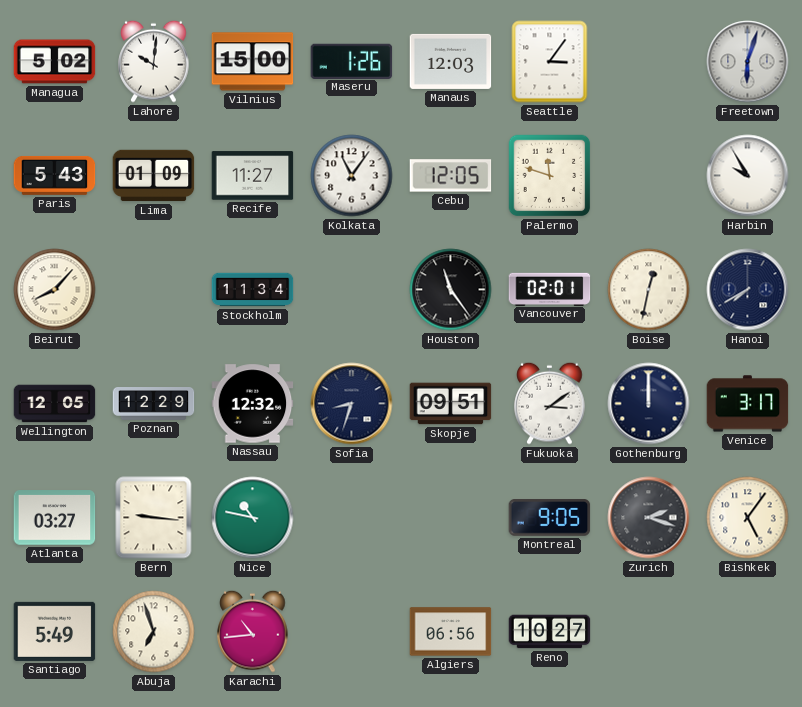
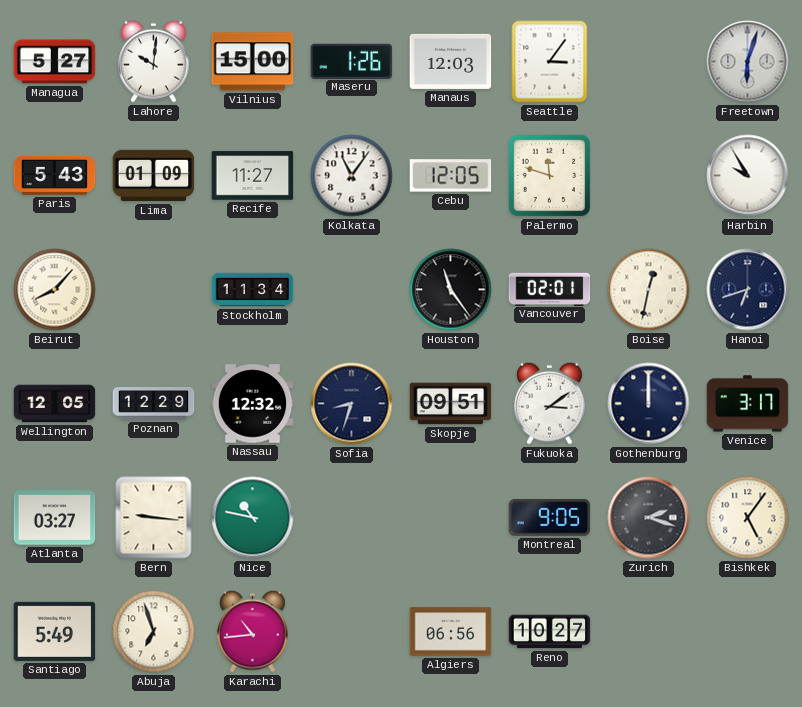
Managua: 5:02 -> 5:27 (55, 62)
Hanoi: 7:40 -> 6:42 (748, 290)
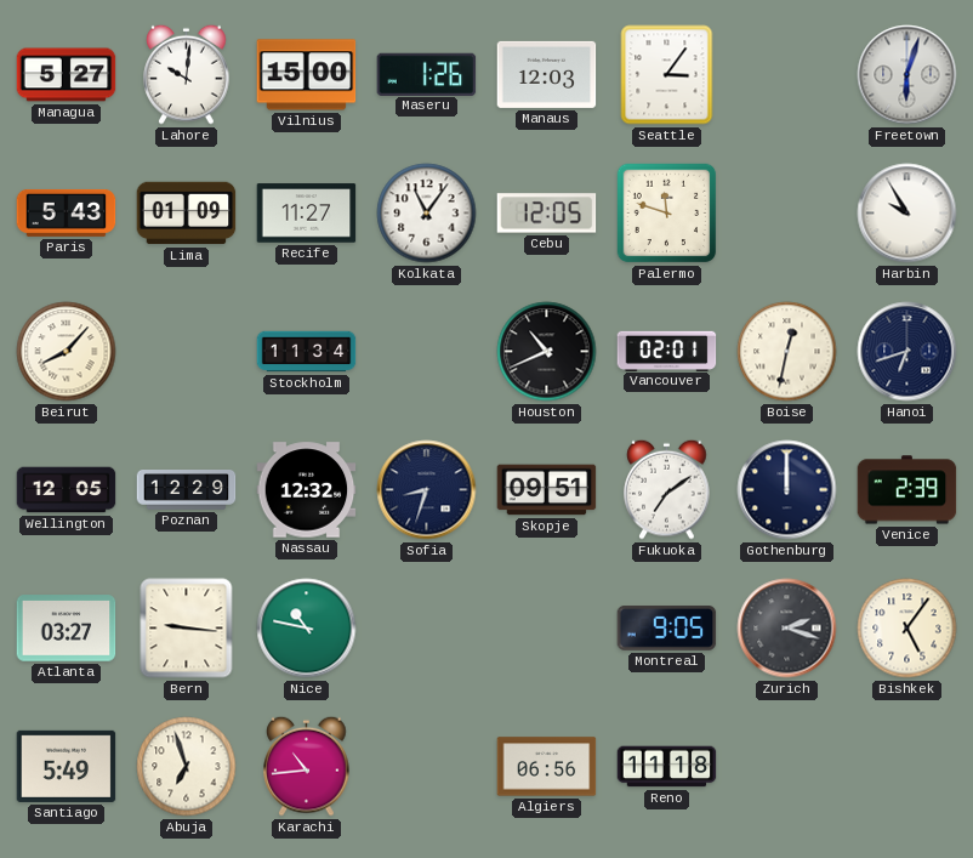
Houston: 11:24 -> 10:41 (547, 352)
Fukuoka: 3:09 -> 7:09 (667, 489)
Venice: 3:17 -> 2:39 (907, 490)
Reno: 10:27 -> 11:18 (667, 767)
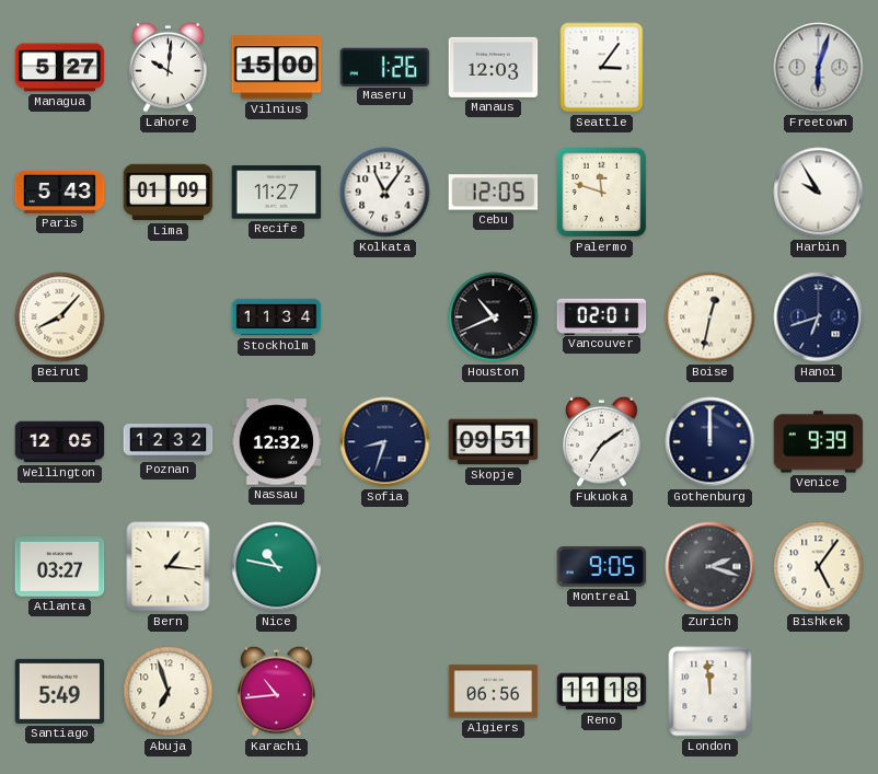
Poznan: 12:29 -> 12:32 (169, 442)
Venice: 2:39 -> 9:39 (819, 442)
Bern: 9:16 -> 1:16 (169, 567)
London: none -> 11:59 (711, 692)
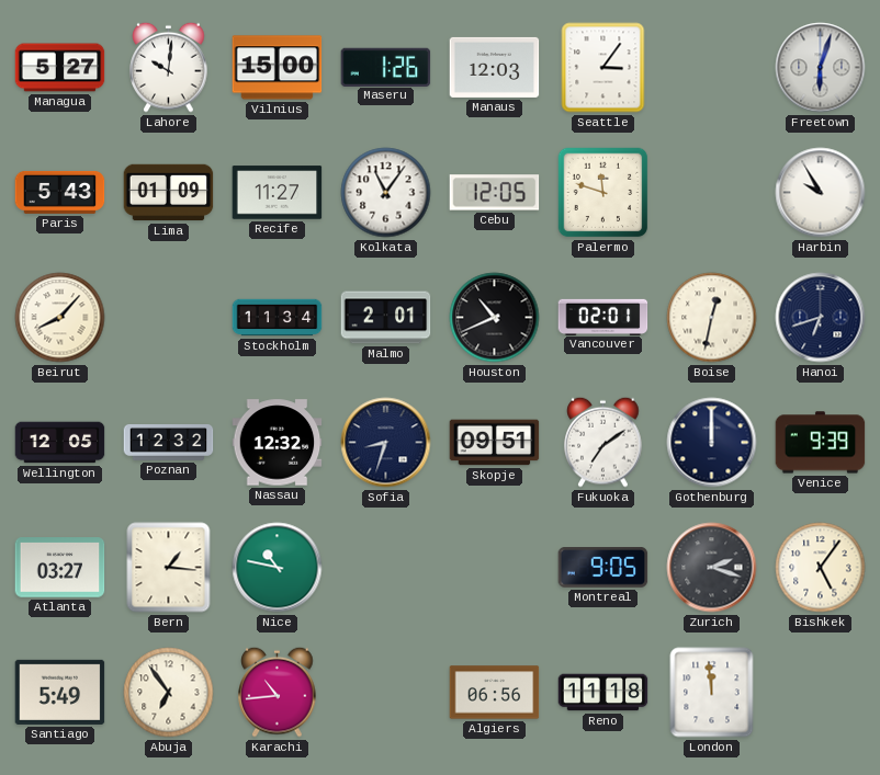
Malmo: none -> 2:01 (386, 318)
Abuja: 6:57 -> 6:54 (169, 693)
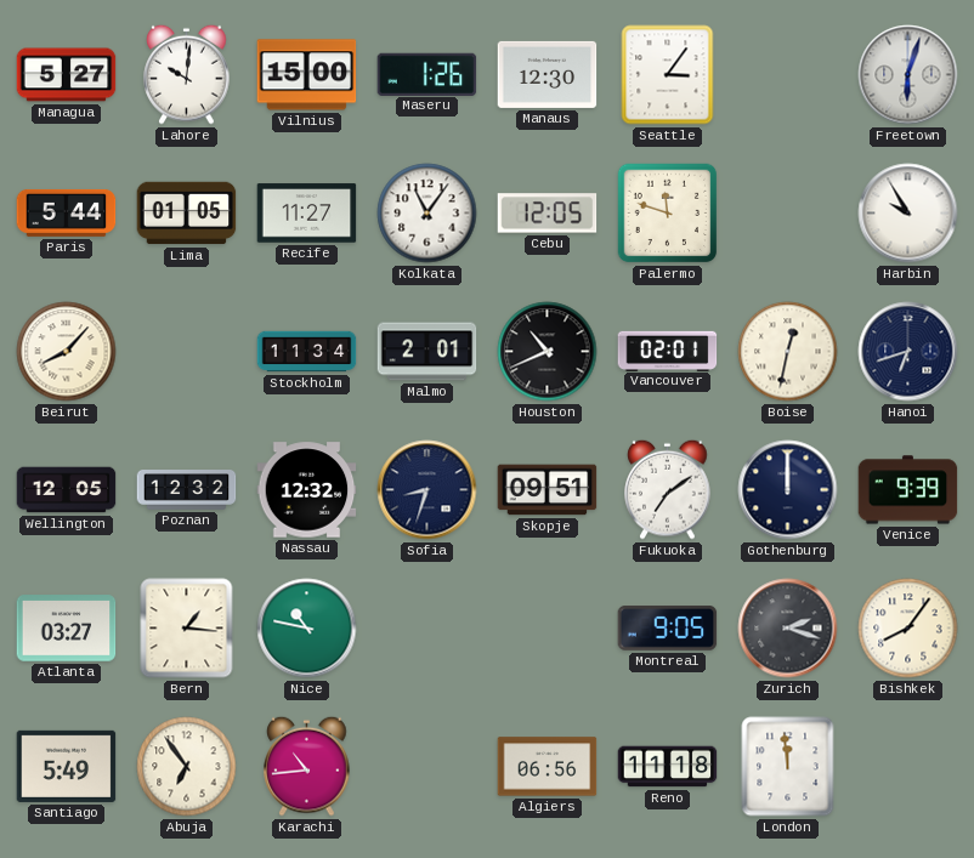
Manaus: 12:03 -> 12:30 (548, 74)
Paris: 5:43 -> 5:44 (67, 212)
Lima: 01:09 -> 01:05 (187, 214)
Bishkek: 5:06 -> 8:06 (908, 629)
